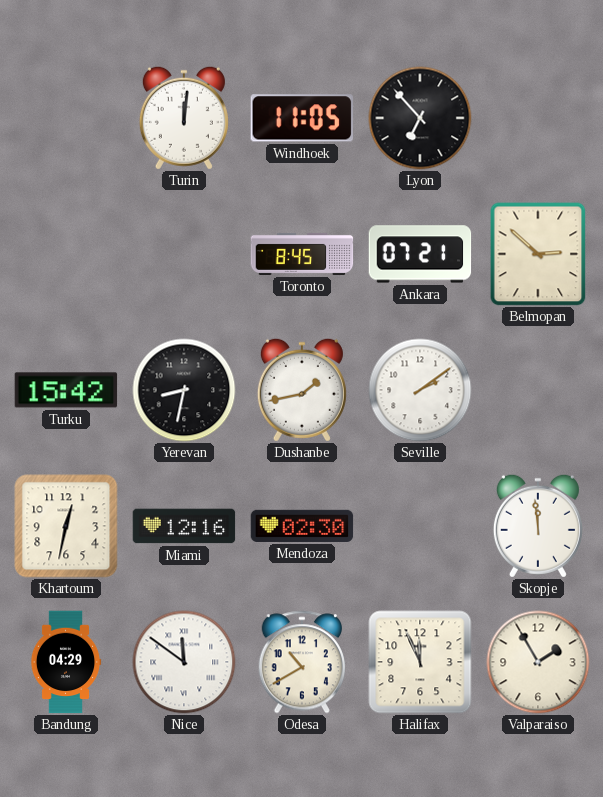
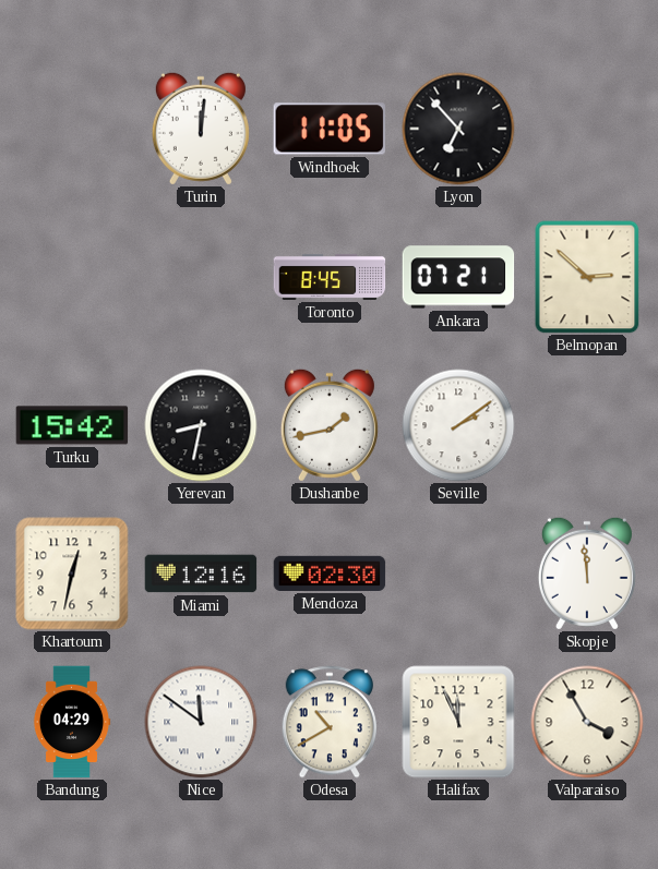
Valparaiso: 1:55 -> 3:55 (587, 722)
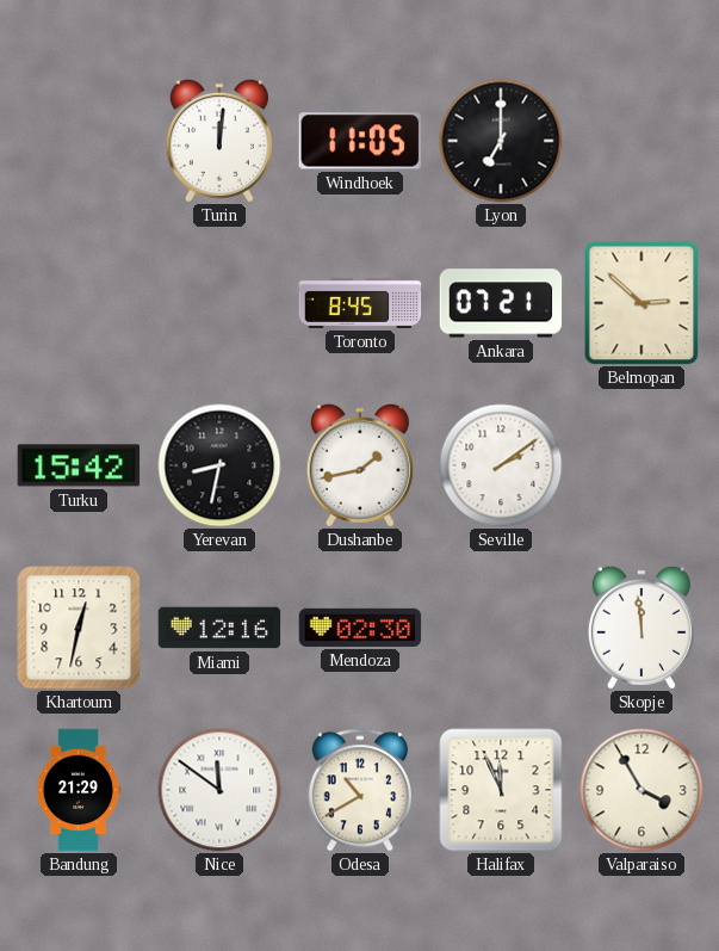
Lyon: 6:53 -> 7:00 (501, 141)
Bandung: 04:29 -> 21:29 (79, 790)
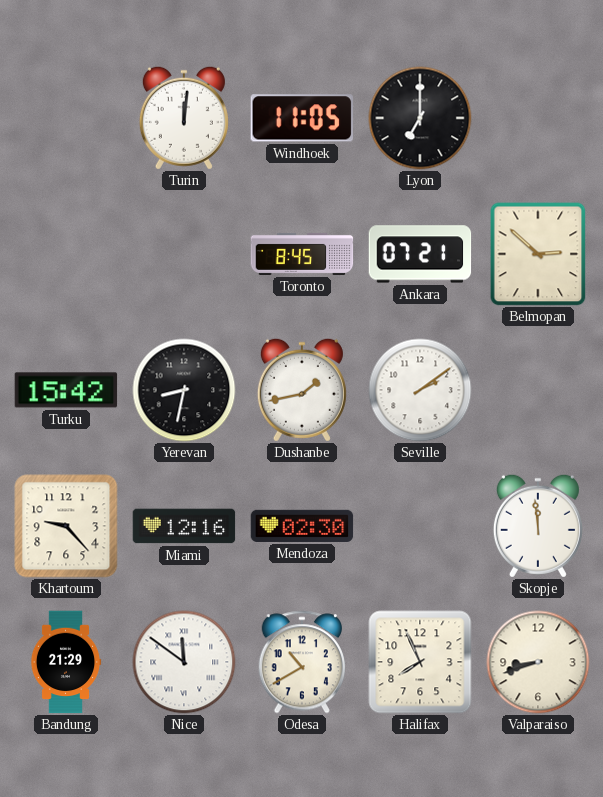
Khartoum: 12:32 -> 9:23 (66, 526)
Halifax: 11:56 -> 7:56 (420, 662)
Valparaiso: 3:55 -> 8:42 (538, 662)
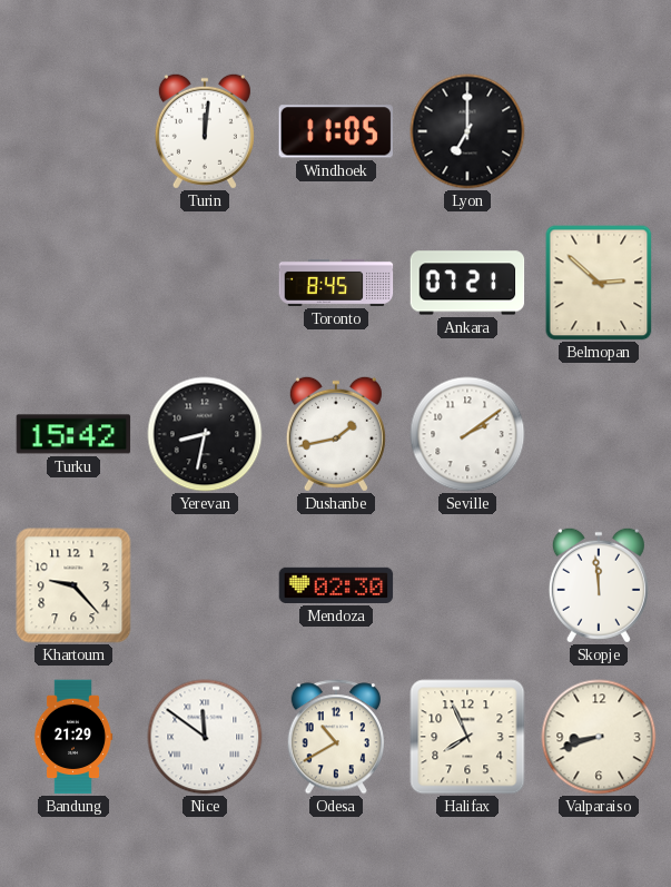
Miami: 12:16 -> none (184, 526)
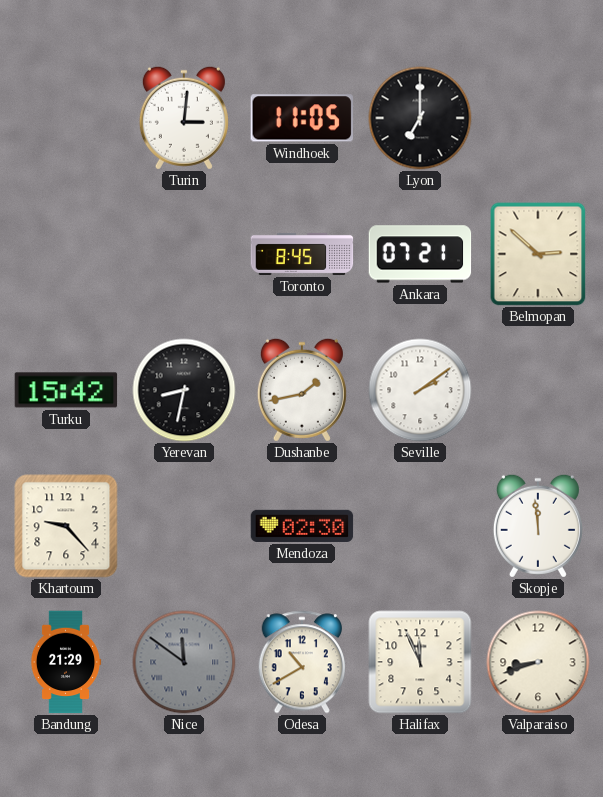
Turin: 12:01 -> 3:01 (184, 118)
Nice dial: white -> grey (184, 662)
Halifax: 7:56 -> 11:56 (420, 662)
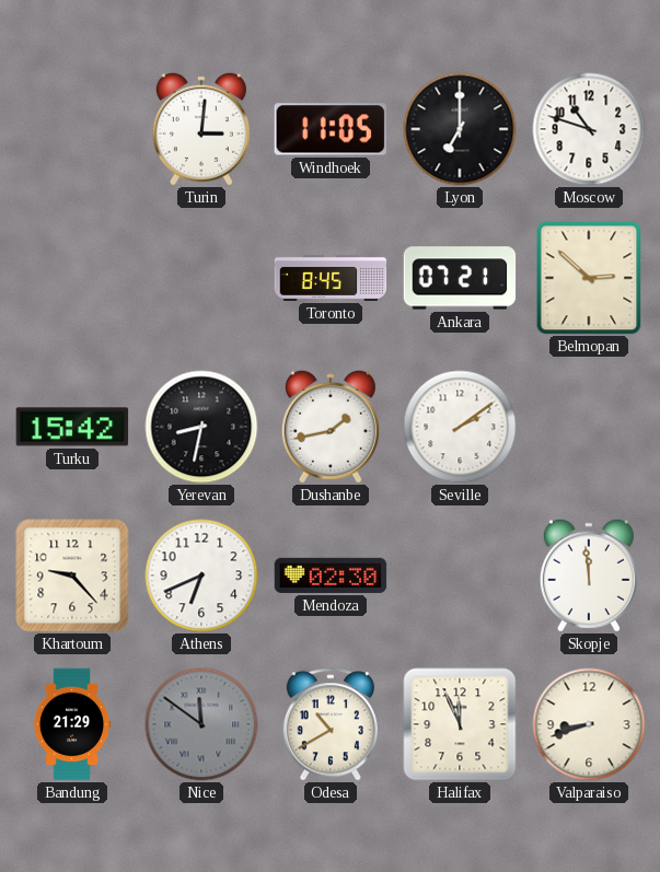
Moscow: none -> 10:48 (589, 129)
Athens: none -> 6:41 (201, 575)
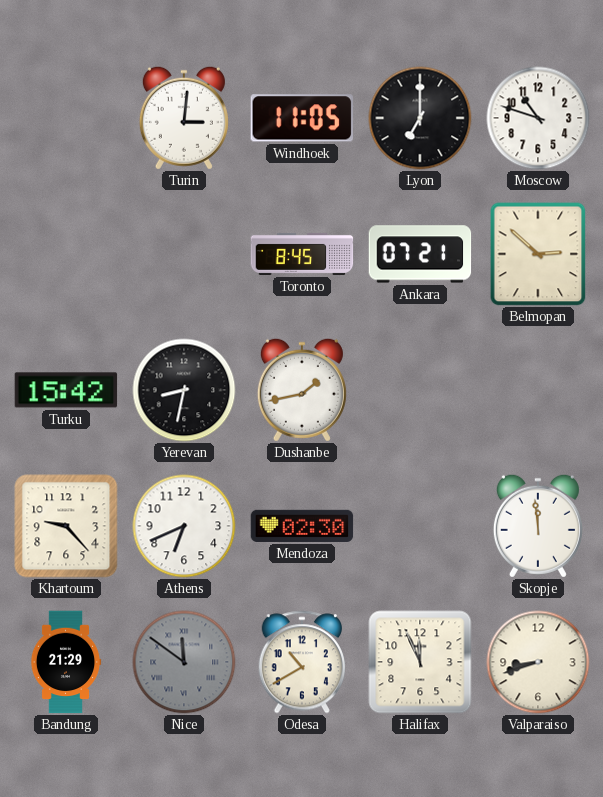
Seville: 2:09 -> none (460, 427)
